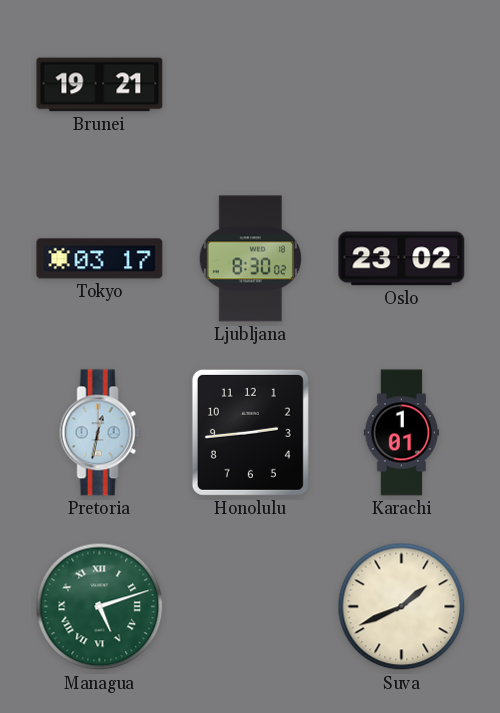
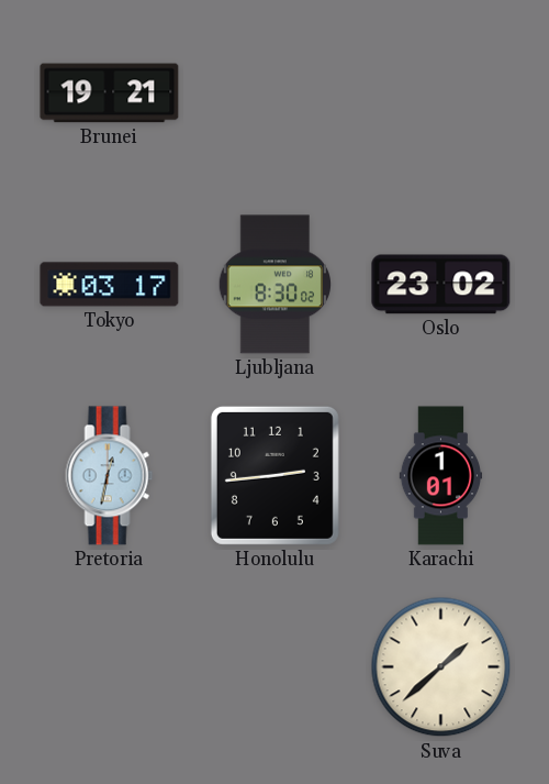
Managua: 5:12 -> none (100, 607)
Suva: 1:41 -> 1:38 (441, 667)
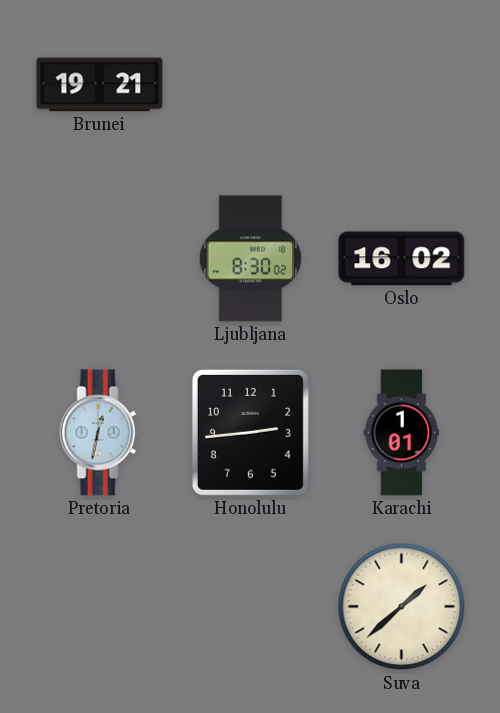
Tokyo: 03:17 -> none (110, 285)
Oslo: 23:02 -> 16:02 (402, 259)
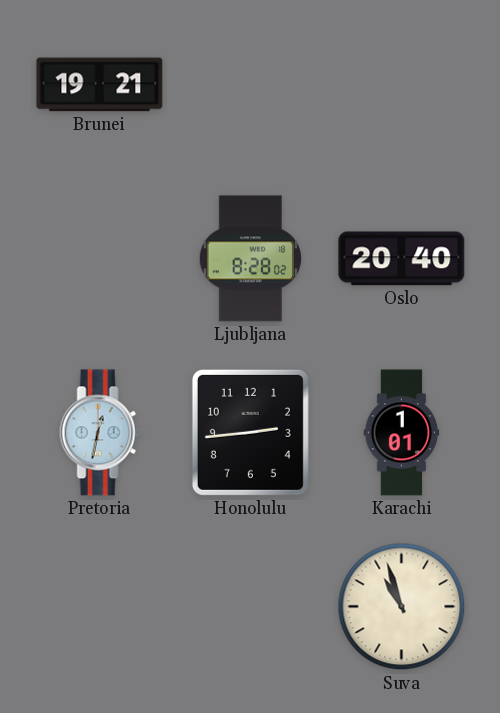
Ljubljana: 8:30 -> 8:28 (250, 259)
Oslo: 16:02 -> 20:40 (402, 259)
Suva: 1:38 -> 10:57 (402, 607)
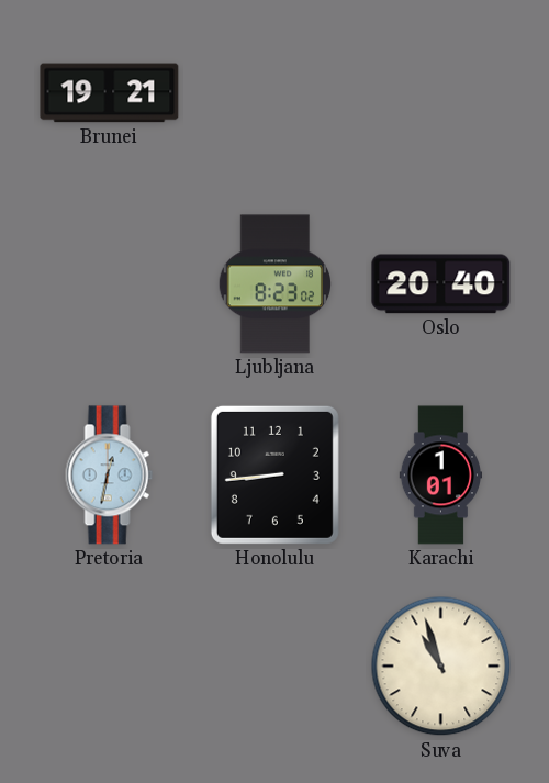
Ljubljana: 8:28 -> 8:23 (274, 284)
Honolulu: 2:44 -> 8:44 (274, 474)
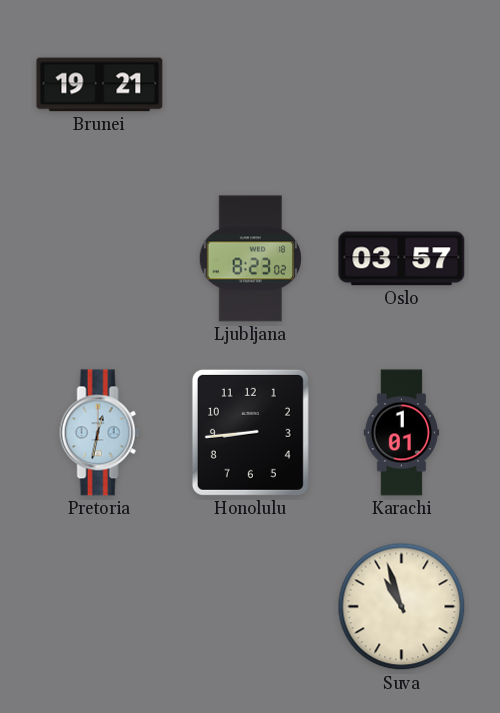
Oslo: 20:40 -> 03:57 (402, 259)
